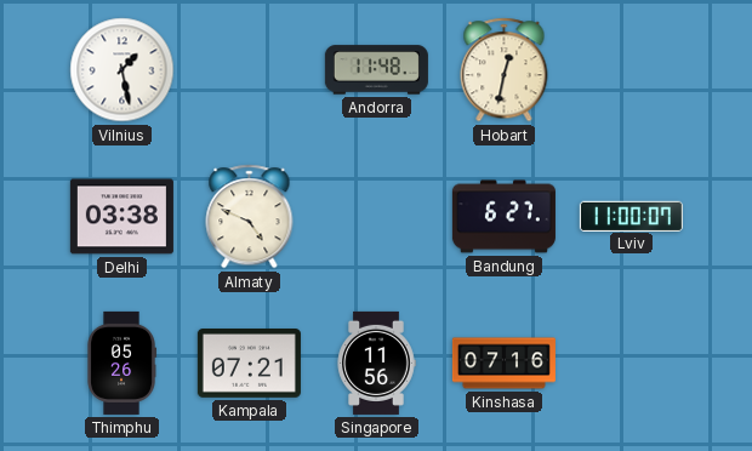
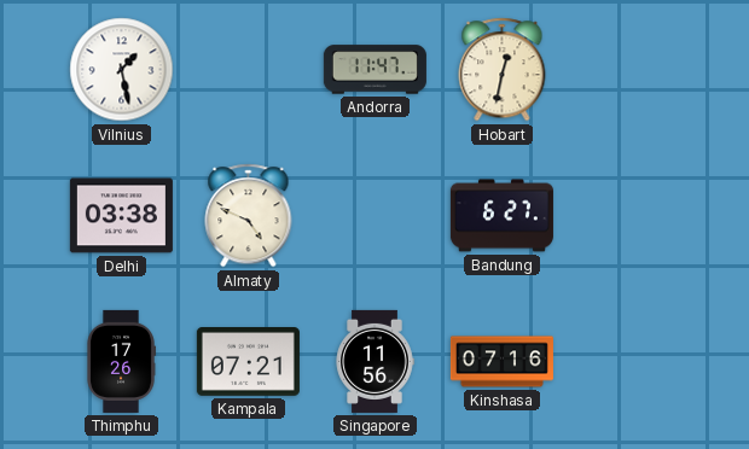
Andorra: 11:48 -> 11:47 (374, 70)
Lviv: 11:00 -> none (631, 216)
Thimphu: 05:26 -> 17:26 (121, 361)
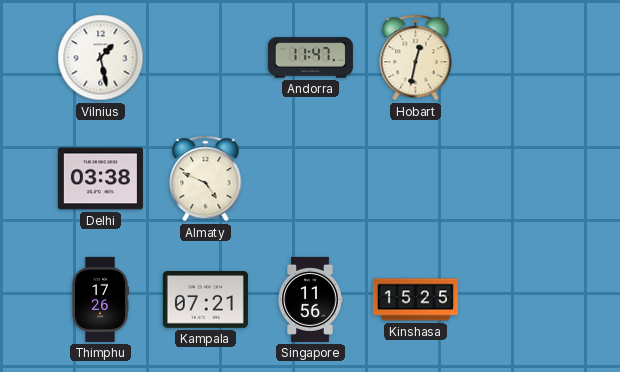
Bandung: 6:27 -> none (501, 216)
Kinshasa: 07:16 -> 15:25 (415, 300)
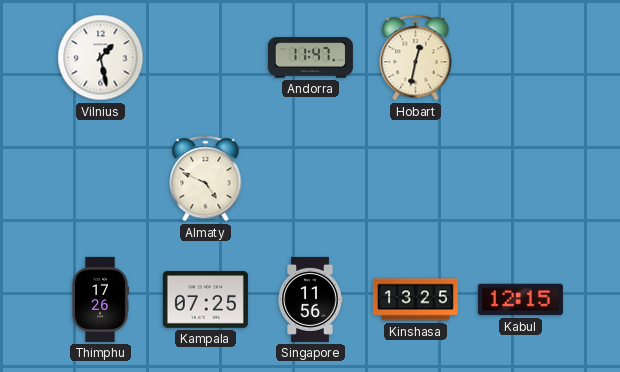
Delhi: 03:38 -> none (100, 179)
Kampala: 07:21 -> 07:25 (205, 300)
Kinshasa: 15:25 -> 13:25 (415, 300)
Kabul: none -> 12:15 (520, 300)
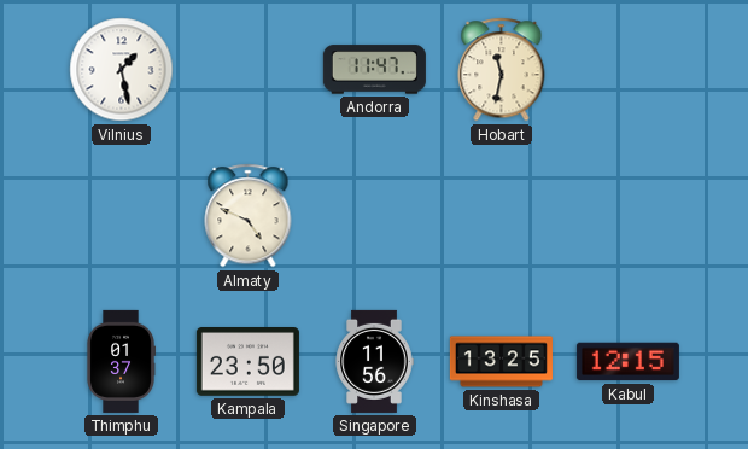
Hobart: 12:32 -> 11:32 (502, 70)
Thimphu: 17:26 -> 01:37 (121, 361)
Kampala: 07:25 -> 23:50 (247, 362)
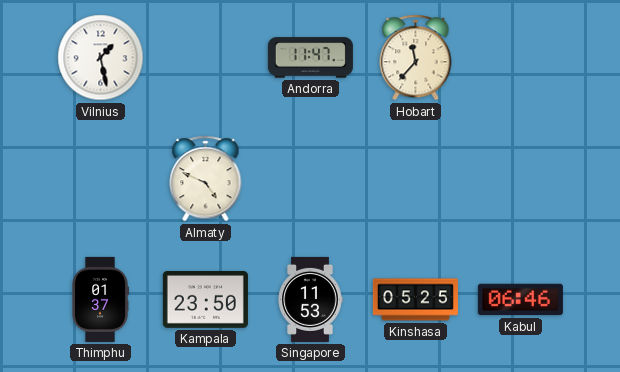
Hobart: 11:32 -> 11:37 (416, 58)
Singapore: 11:56 -> 11:53 (310, 299)
Kinshasa: 13:25 -> 05:25 (415, 300)
Kabul: 12:15 -> 06:46 (520, 300)
